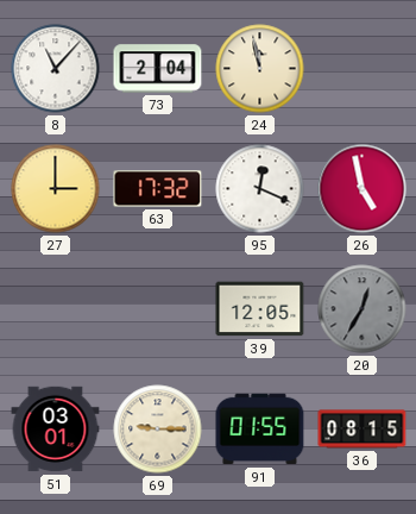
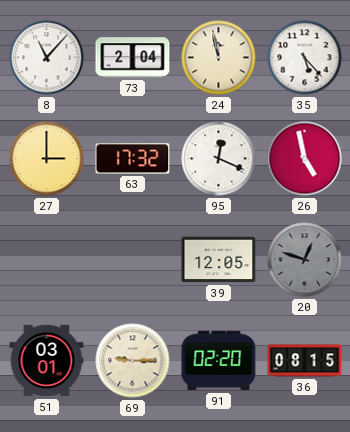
35: none -> 5:23 (305, 58)
20: 12:35 -> 12:48 (305, 260)
91: 01:55 -> 02:20 (219, 361)
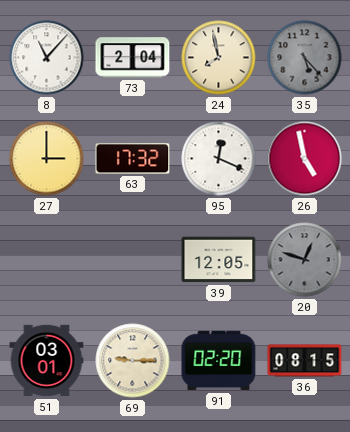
24: 11:58 -> 7:58 (219, 58)
35 dial: white -> grey (305, 58)
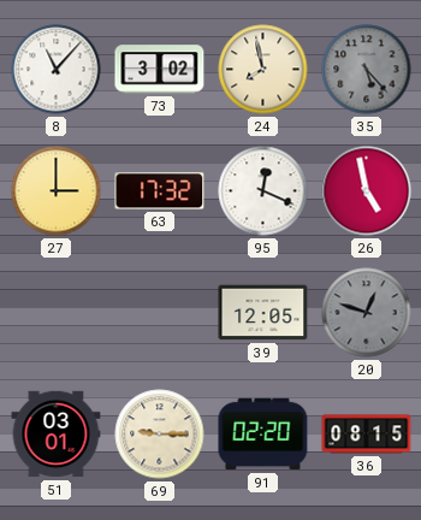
73: 2:04 -> 3:02 (160, 70)
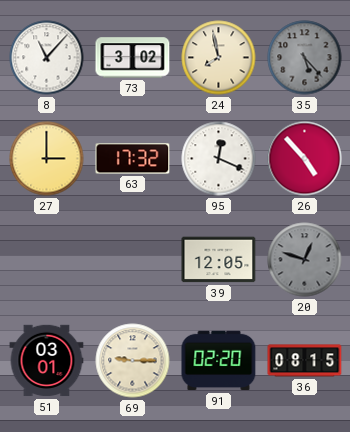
26: 4:58 -> 4:53 (305, 159)
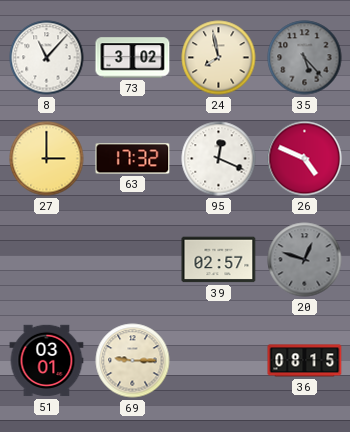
26: 4:53 -> 4:49 (305, 159)
39: 12:05 -> 02:57 (219, 260)
91: 02:20 -> none (219, 361)
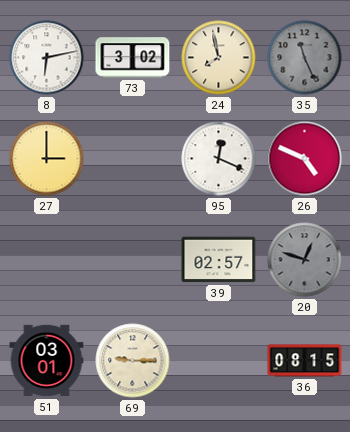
8: 11:07 -> 6:13 (47, 58)
35: 5:23 -> 11:26 (305, 58)
63: 17:32 -> none (133, 159)
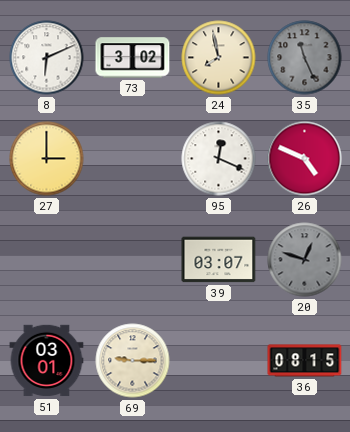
8: 6:13 -> 6:11 (47, 58)
39: 02:57 -> 03:07 (219, 260)
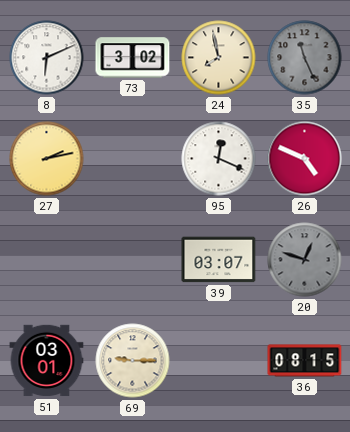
27: 3:00 -> 2:13 (47, 159)
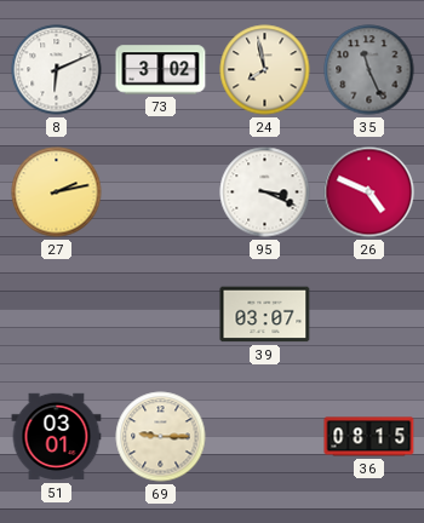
95: 12:19 -> 3:19 (265, 192)
20: 12:48 -> none (305, 260)
